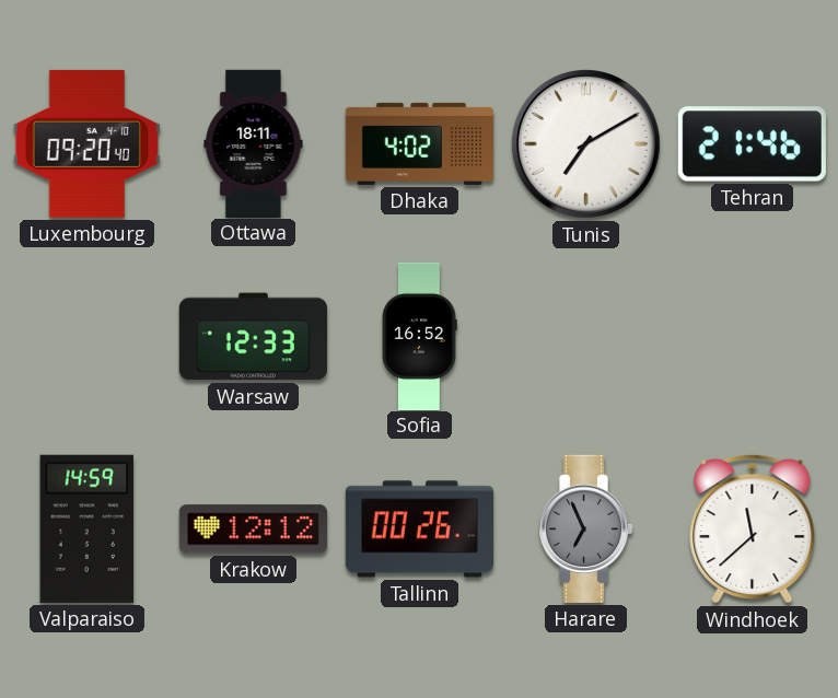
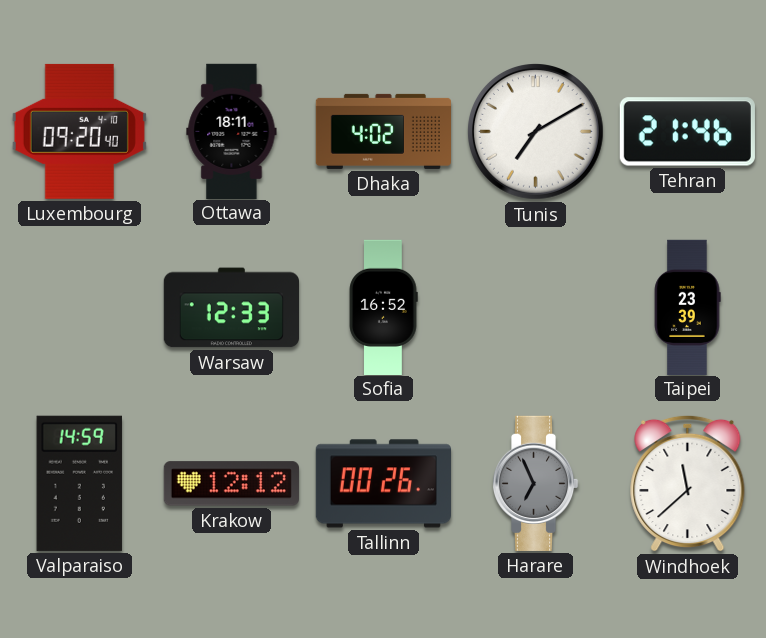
Taipei: none -> 23:39 (687, 307)
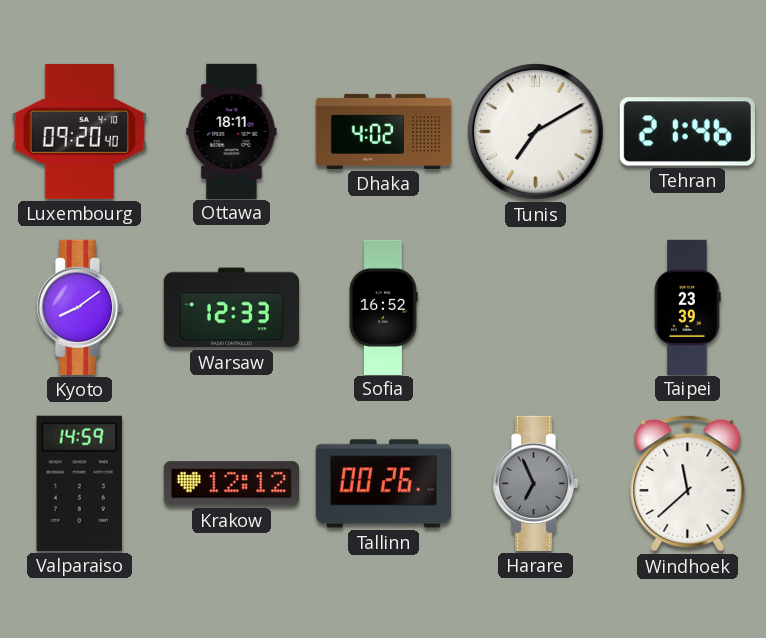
Kyoto: none -> 8:09 (79, 307)
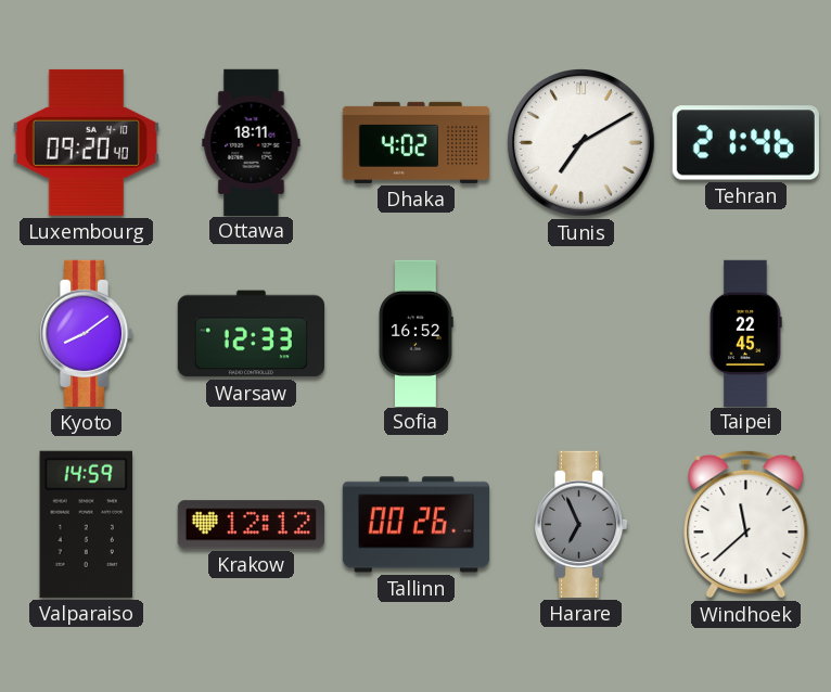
Taipei: 23:39 -> 22:45 (745, 333)
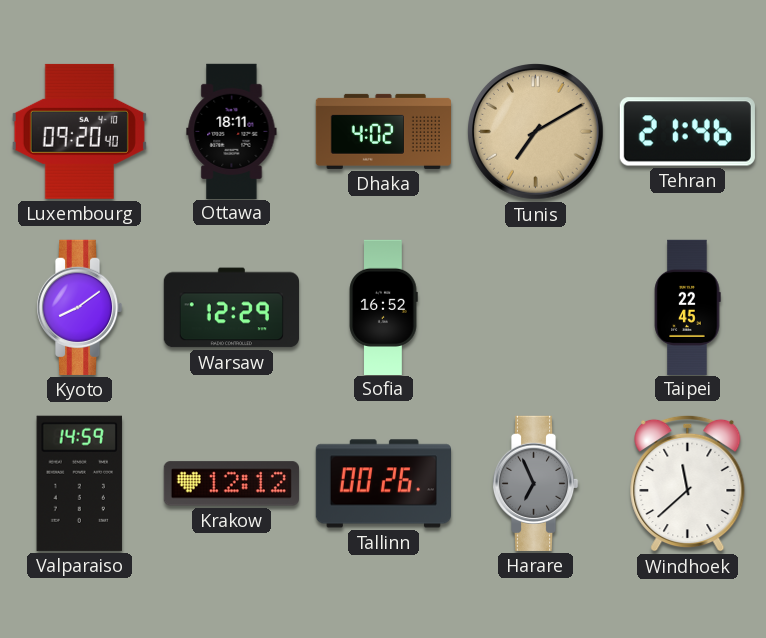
Tunis dial: white -> champagne (536, 132)
Warsaw: 12:33 -> 12:29 (231, 308)
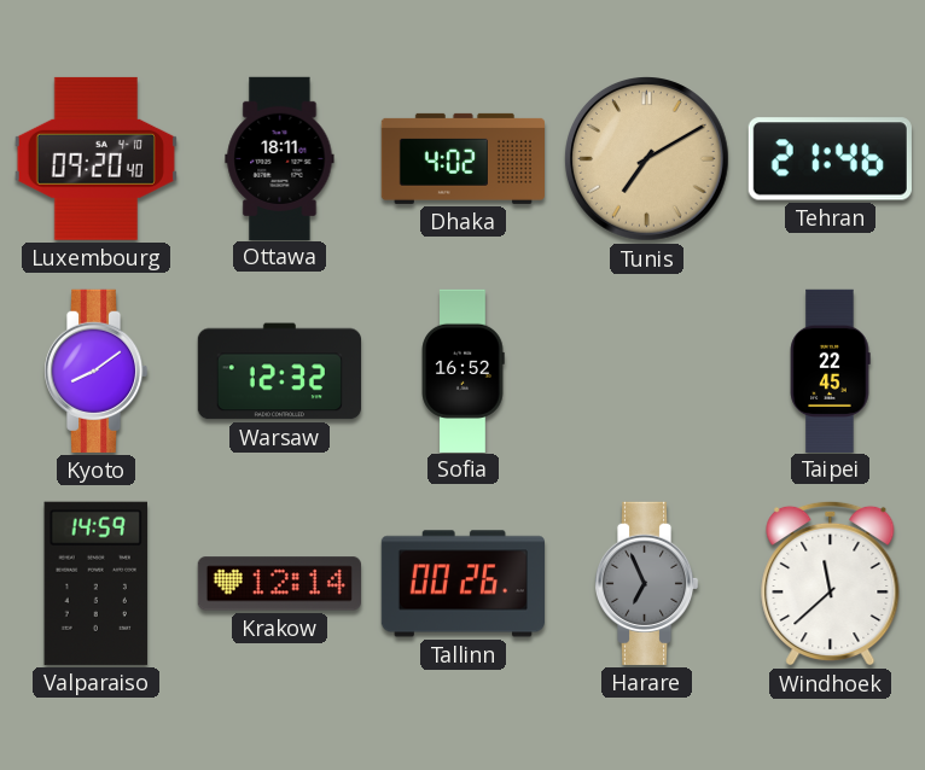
Warsaw: 12:29 -> 12:32 (279, 372)
Krakow: 12:12 -> 12:14 (279, 584)
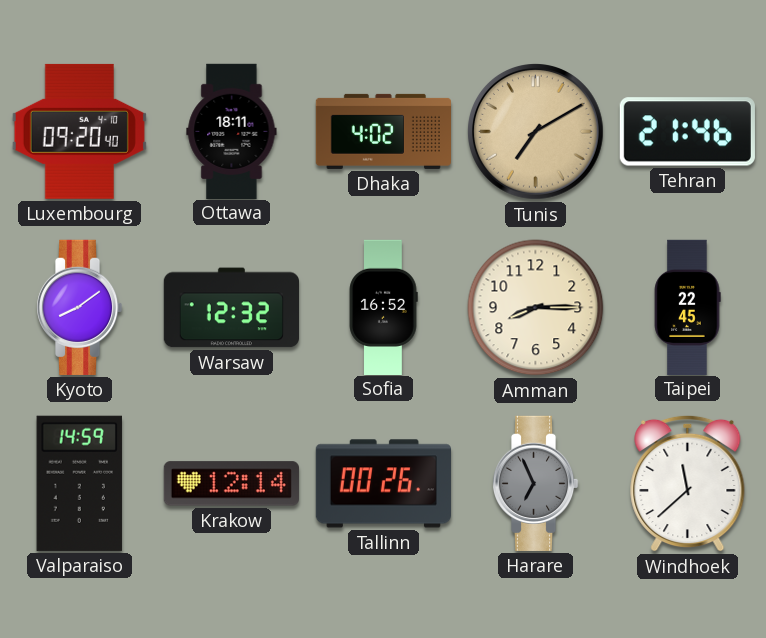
Amman: none -> 8:15 (536, 308)
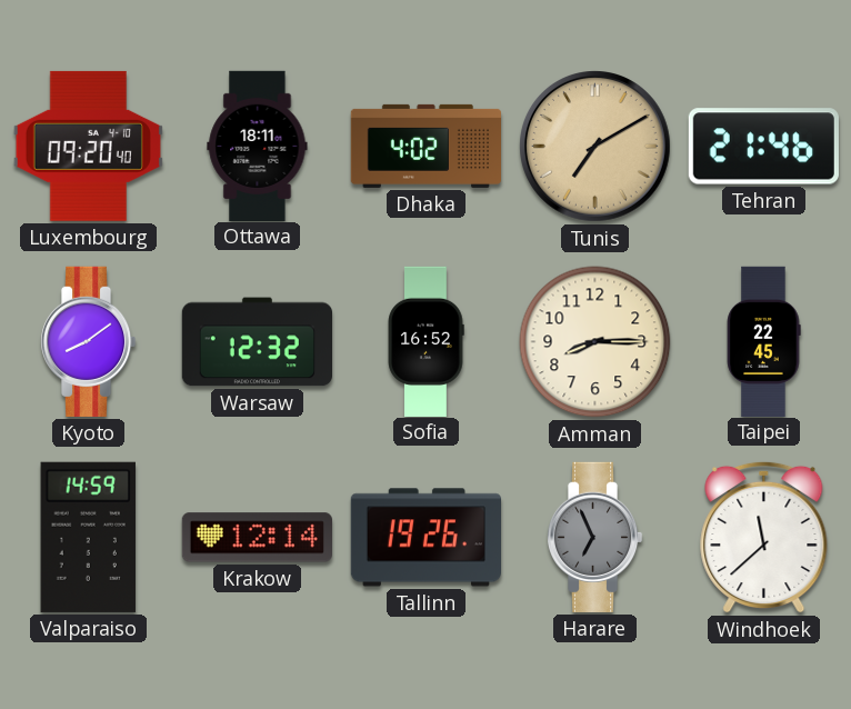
Tallinn: 00:26 -> 19:26 (425, 538)
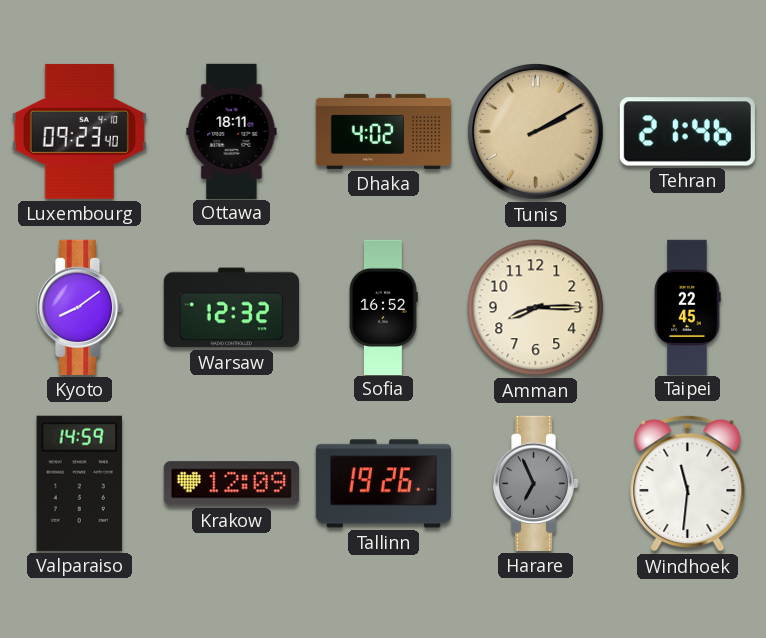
Luxembourg: 09:20 -> 09:23 (79, 131)
Tunis: 7:10 -> 2:10 (536, 132)
Krakow: 12:14 -> 12:09 (231, 484)
Windhoek: 11:38 -> 11:31 (688, 483)
